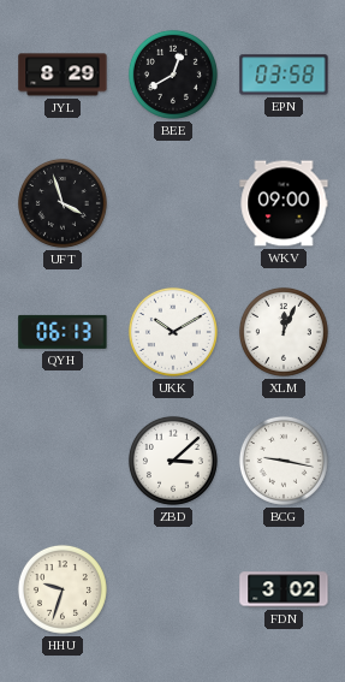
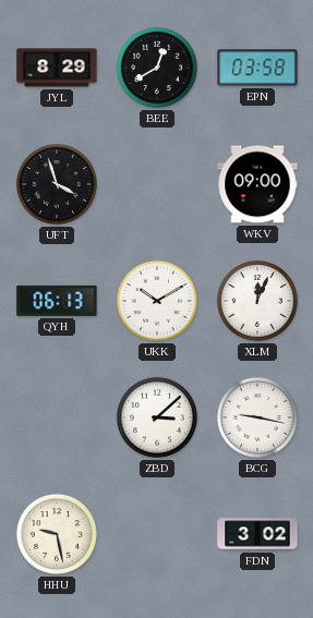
HHU: 9:33 -> 9:28 (57, 534)
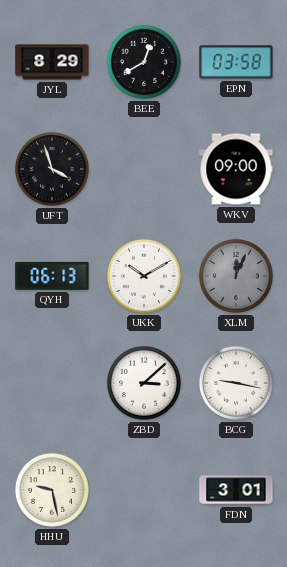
XLM dial: white -> grey (236, 276)
FDN: 3:02 -> 3:01 (236, 490)
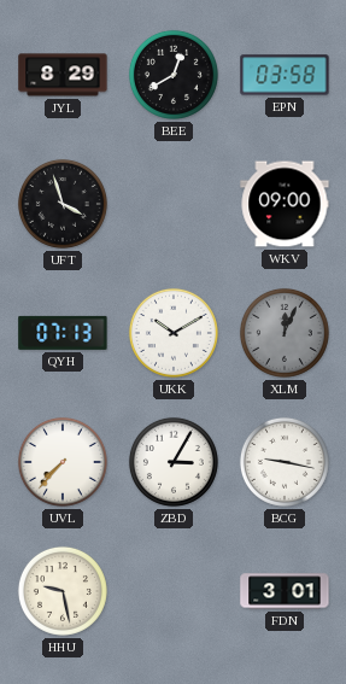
QYH: 06:13 -> 07:13 (63, 333)
UVL: none -> 7:37 (63, 462)
ZBD: 3:08 -> 3:05 (174, 462)
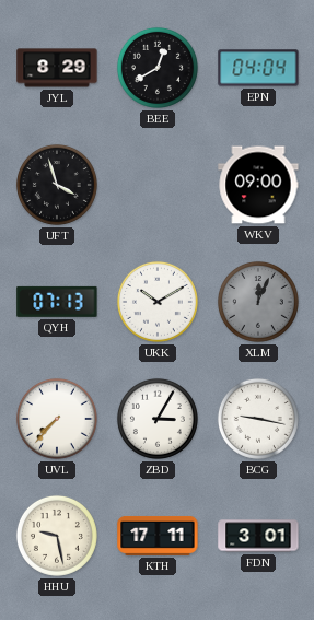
EPN: 03:58 -> 04:04 (258, 68)
KTH: none -> 17:11 (158, 536)
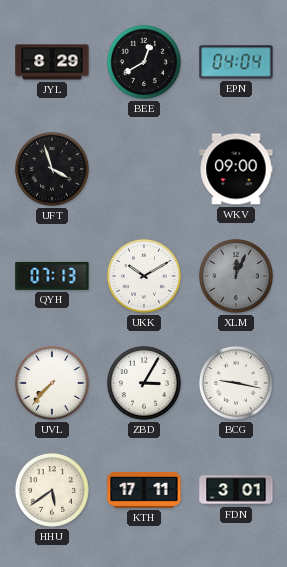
HHU: 9:28 -> 5:39 (52, 490)
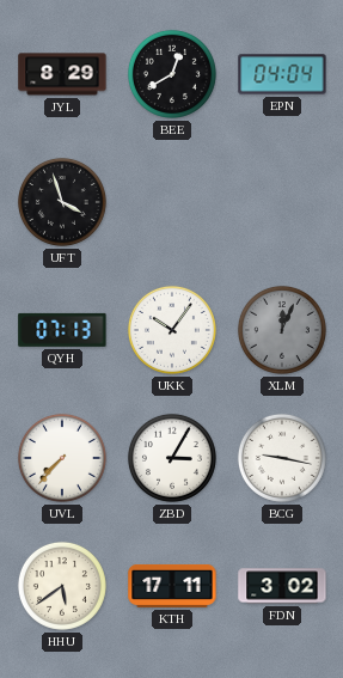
WKV: 09:00 -> none (236, 169)
UKK: 10:10 -> 10:06 (172, 330)
FDN: 3:01 -> 3:02 (282, 586)
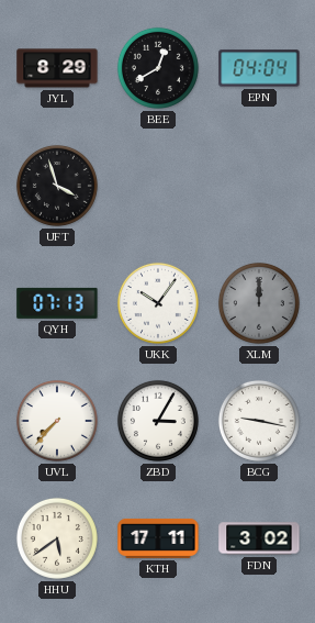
XLM: 12:04 -> 12:00 (259, 303)
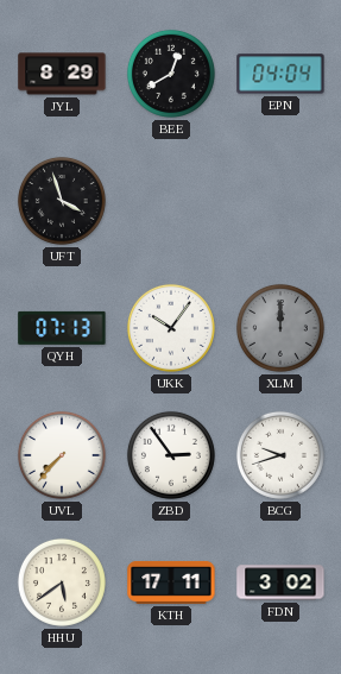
ZBD: 3:05 -> 2:54 (171, 455)
BCG: 9:17 -> 9:42 (280, 455)
